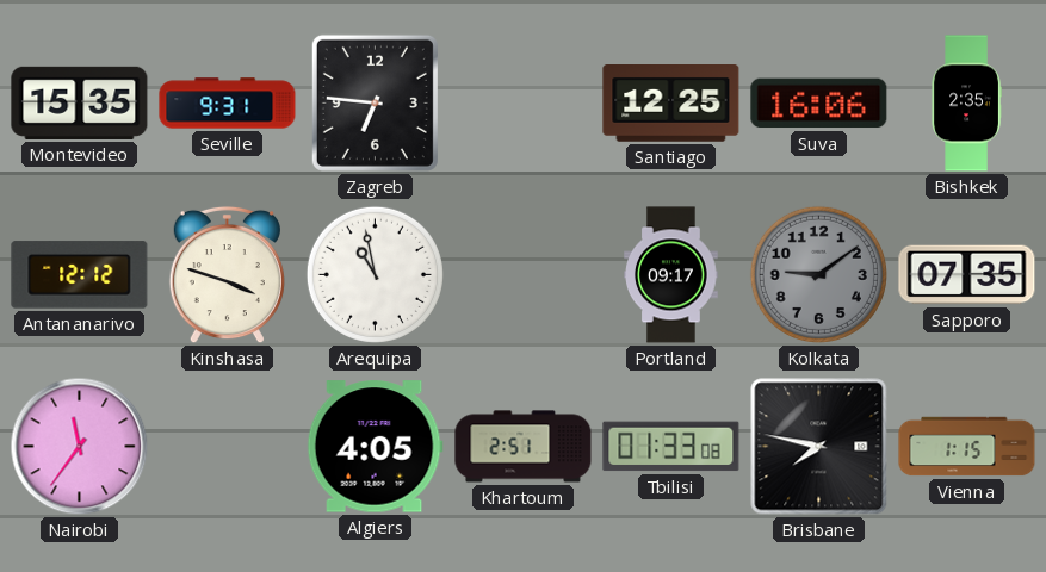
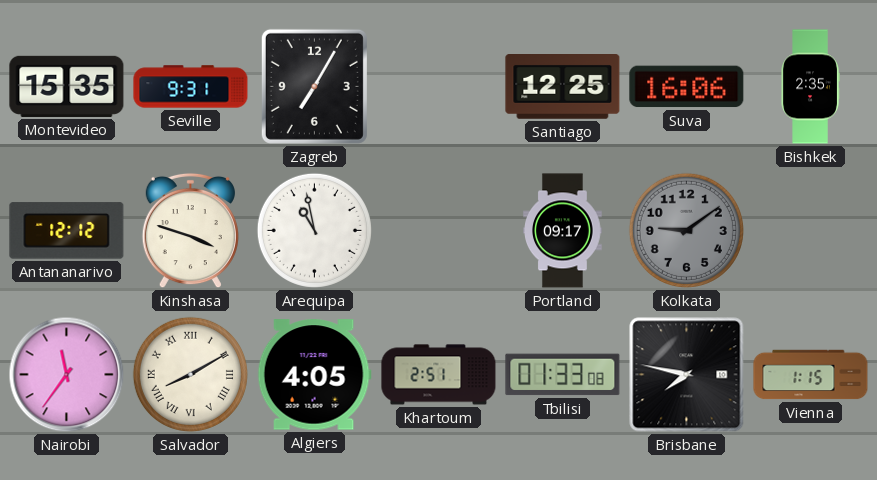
Zagreb: 6:46 -> 7:05 (314, 86)
Sapporo: 07:35 -> none (967, 275)
Salvador: none -> 8:10 (190, 374)
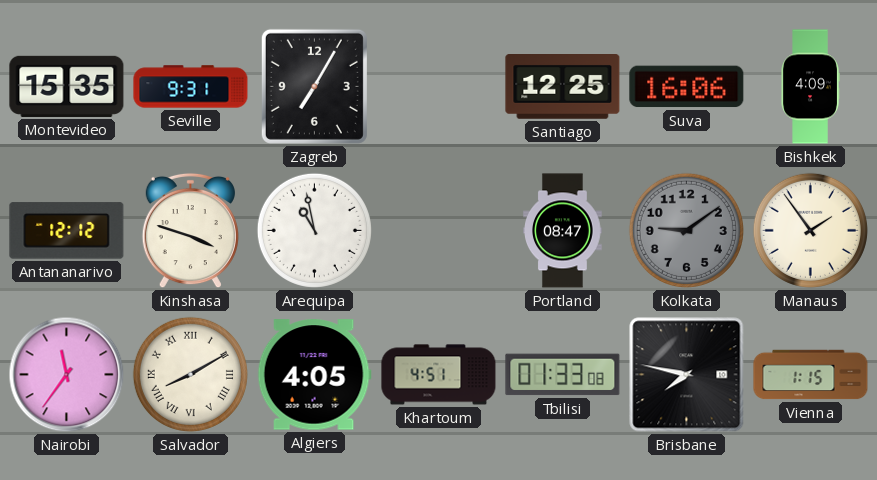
Bishkek: 2:35 -> 4:09 (810, 87)
Portland: 09:17 -> 08:47 (563, 231)
Manaus: none -> 1:54 (810, 230)
Khartoum: 2:51 -> 4:51 (439, 375)
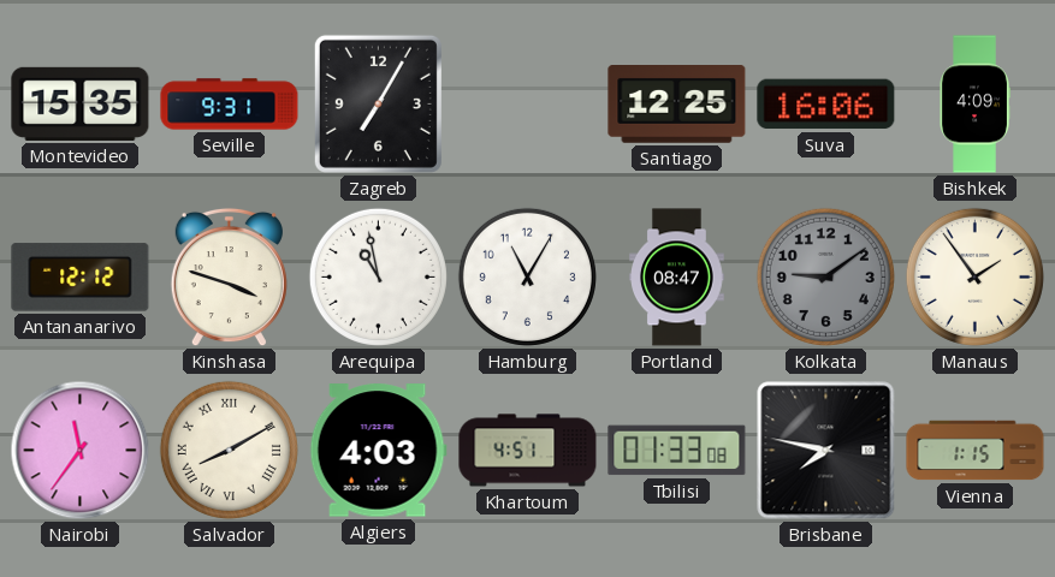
Hamburg: none -> 11:05 (527, 276)
Algiers: 4:05 -> 4:03 (378, 451)
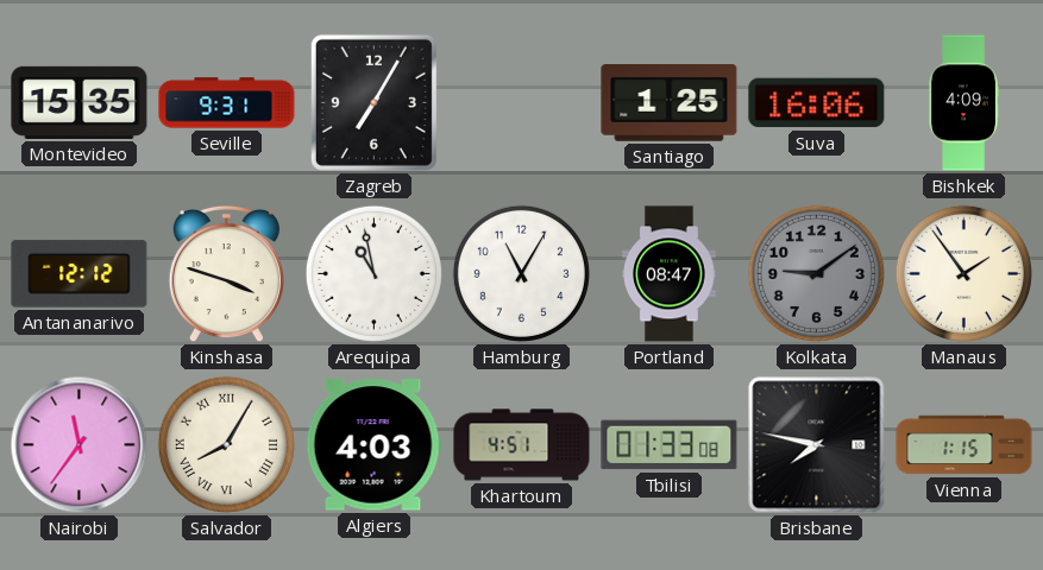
Santiago: 12:25 -> 1:25 (670, 103)
Salvador: 8:10 -> 8:05 (226, 444)
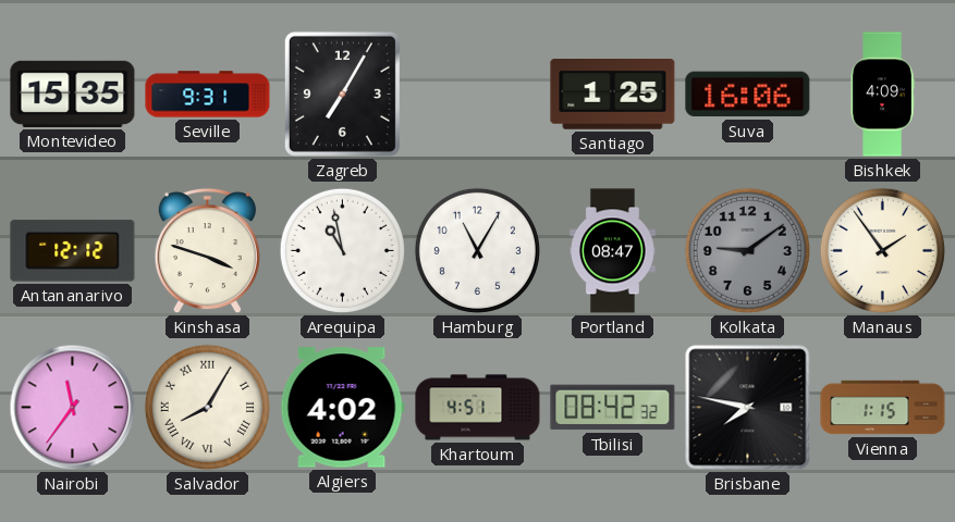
Algiers: 4:03 -> 4:02 (342, 408)
Tbilisi: 01:33 -> 08:42 (613, 408)
